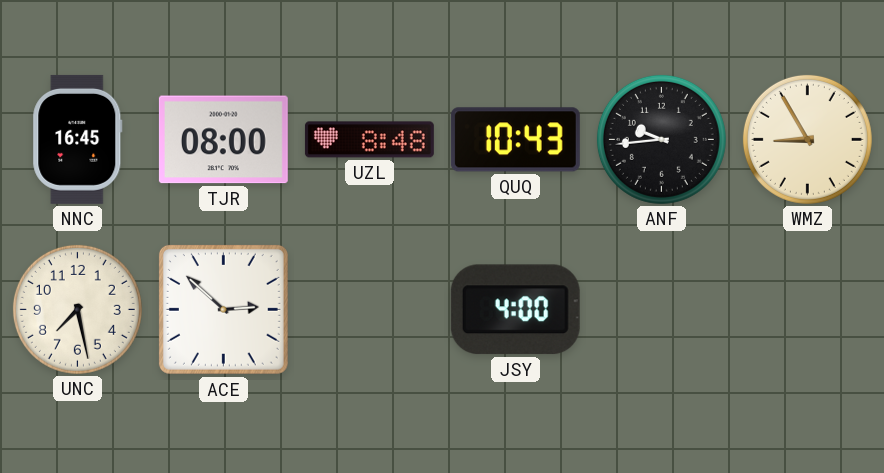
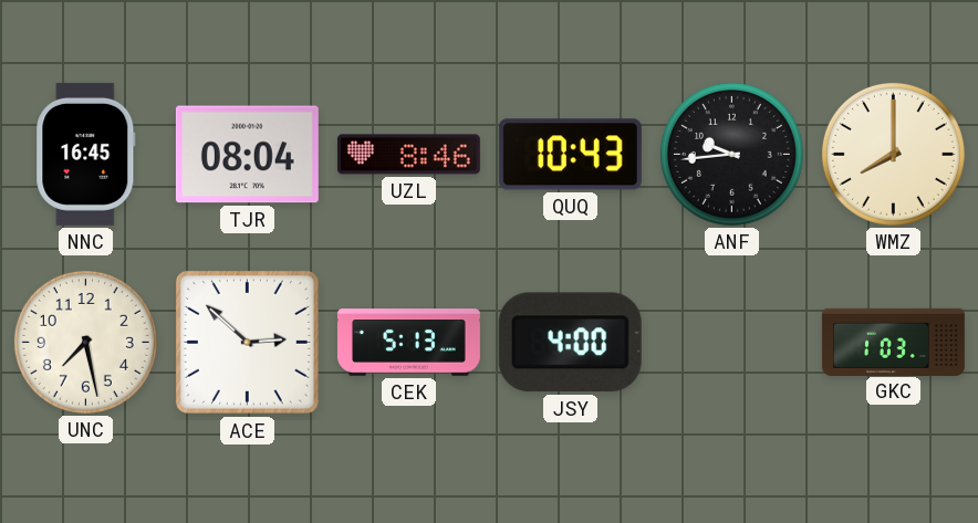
TJR: 08:00 -> 08:04 (247, 155)
UZL: 8:48 -> 8:46 (408, 155)
WMZ: 8:55 -> 8:00 (893, 154)
CEK: none -> 5:13 (408, 343)
GKC: none -> 1:03 (893, 342)
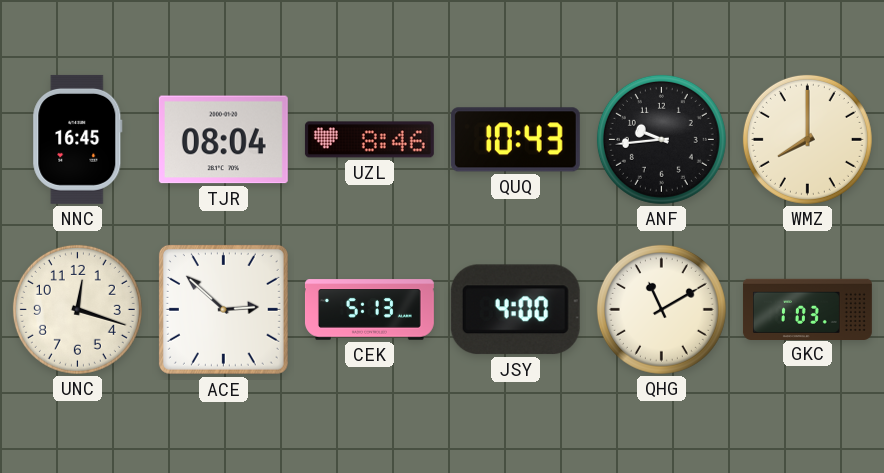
UNC: 7:28 -> 12:18 (77, 309)
QHG: none -> 11:10 (661, 309)
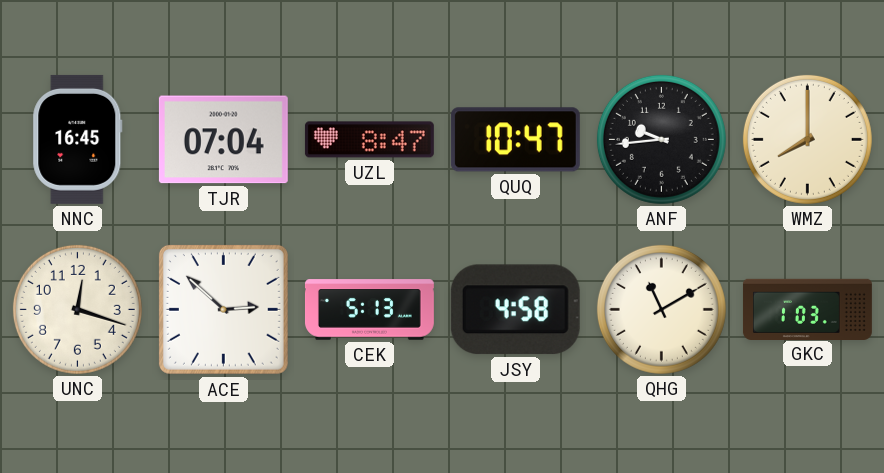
TJR: 08:04 -> 07:04 (223, 140)
UZL: 8:46 -> 8:47 (369, 140)
QUQ: 10:43 -> 10:47 (515, 140)
JSY: 4:00 -> 4:58 (515, 310)
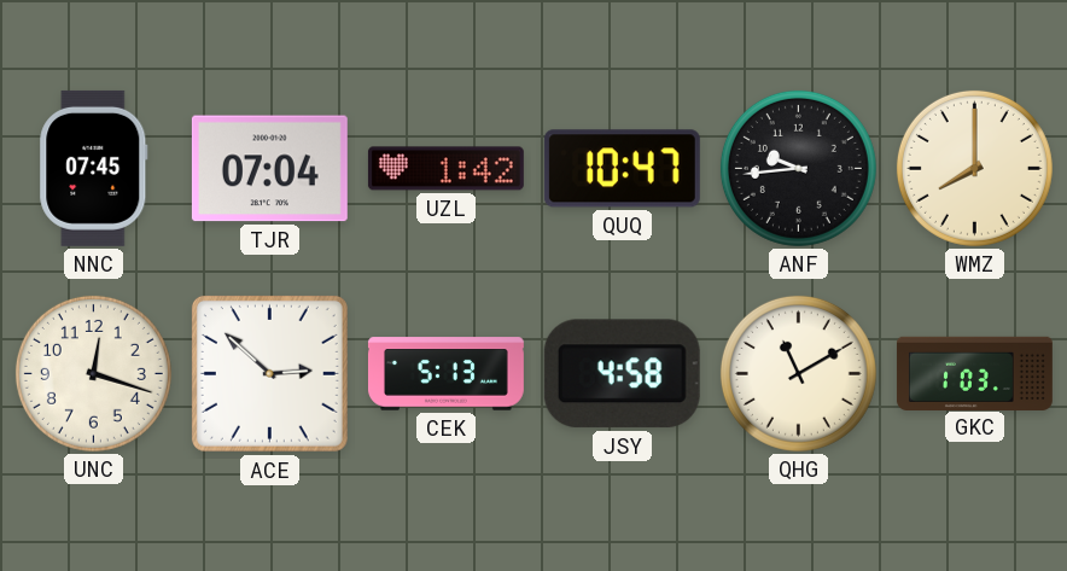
NNC: 16:45 -> 07:45 (94, 168)
UZL: 8:47 -> 1:42 (445, 169)
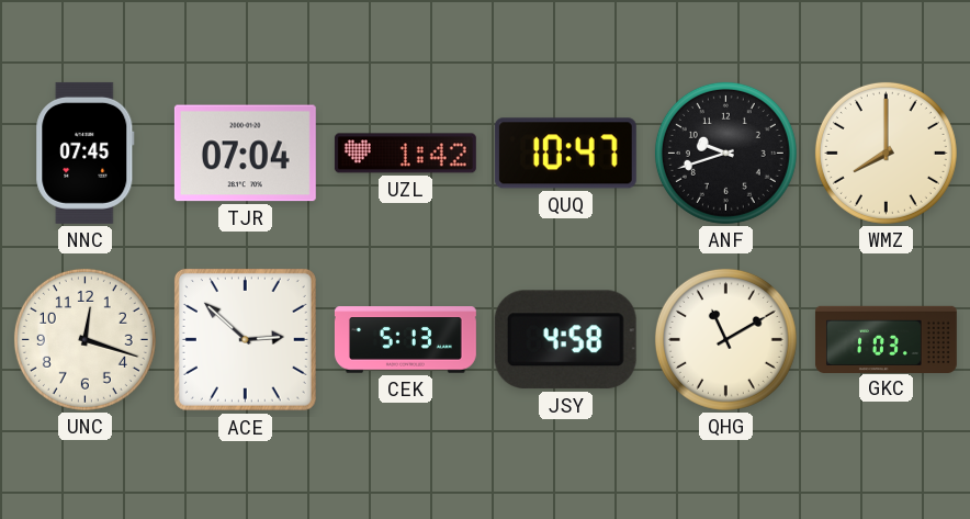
ANF: 9:44 -> 9:42 (725, 153)
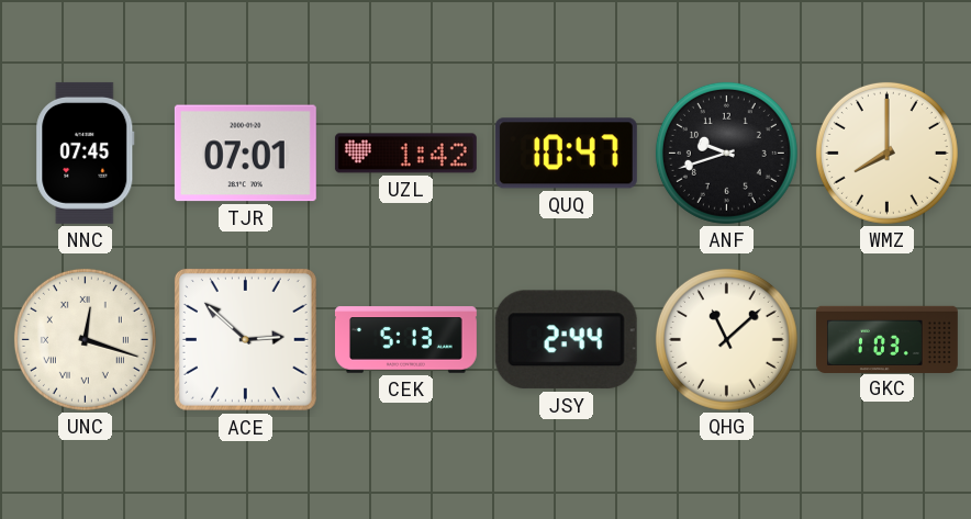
TJR: 07:04 -> 07:01 (245, 154)
UNC numerals: Arabic -> Roman (85, 339)
JSY: 4:58 -> 2:44 (566, 340)
QHG: 11:10 -> 11:08 (726, 339)
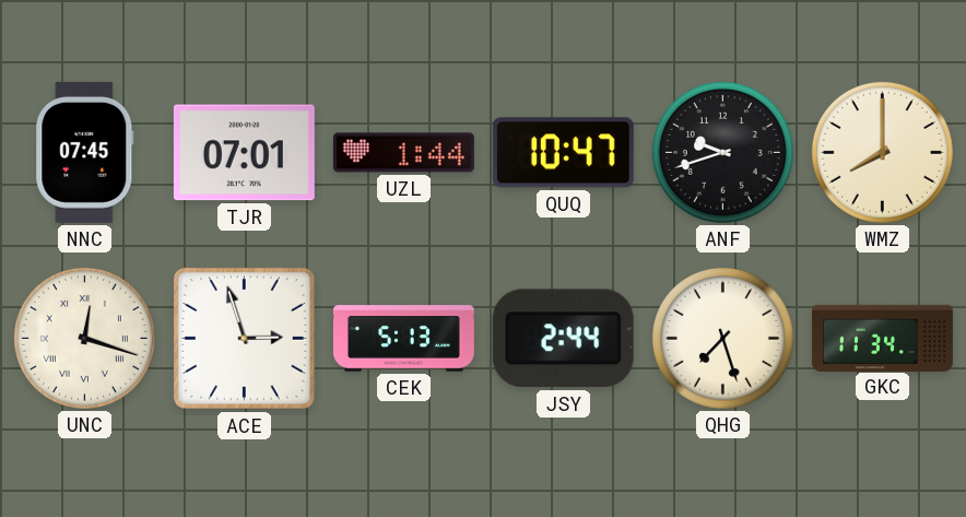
UZL: 1:42 -> 1:44 (403, 153)
ACE: 2:52 -> 2:57 (244, 338)
QHG: 11:08 -> 7:27 (722, 338)
GKC: 1:03 -> 11:34 (882, 338)
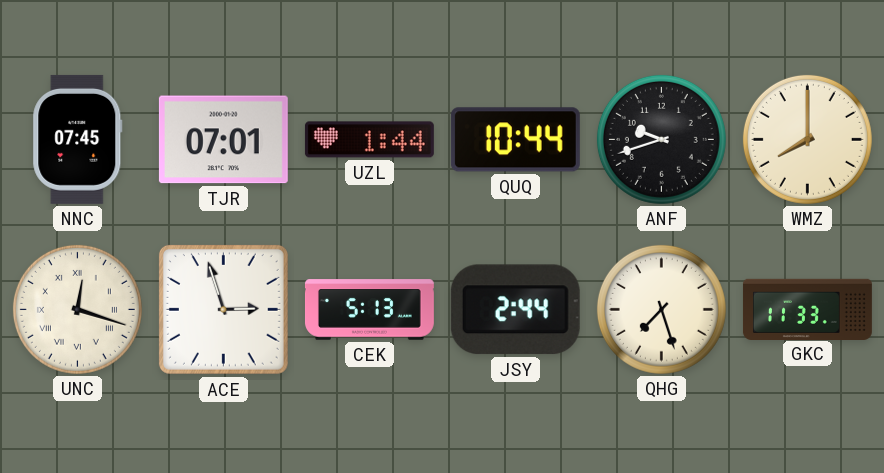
QUQ: 10:47 -> 10:44 (515, 140)
GKC: 11:34 -> 11:33 (807, 309)
